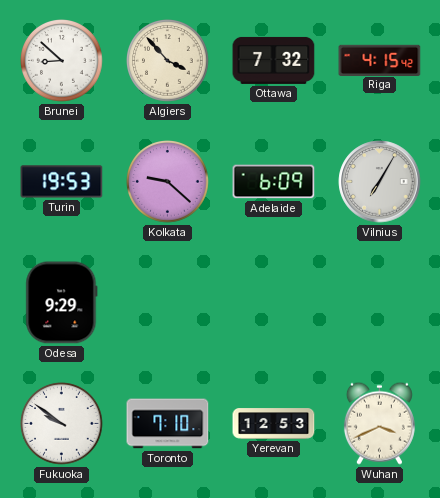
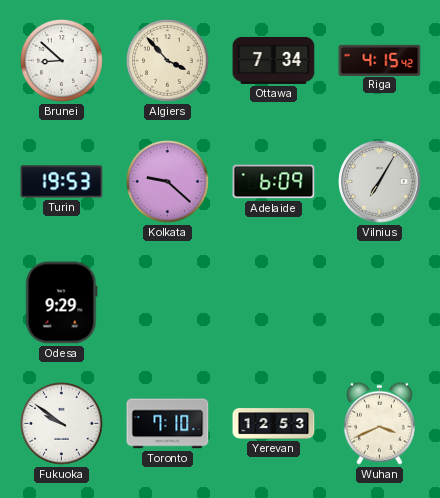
Ottawa: 7:32 -> 7:34 (274, 60)
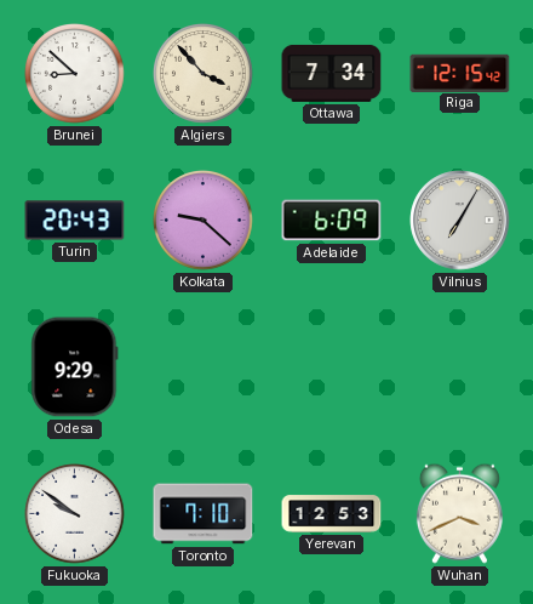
Riga: 4:15 -> 12:15 (460, 73)
Turin: 19:53 -> 20:43 (75, 221)
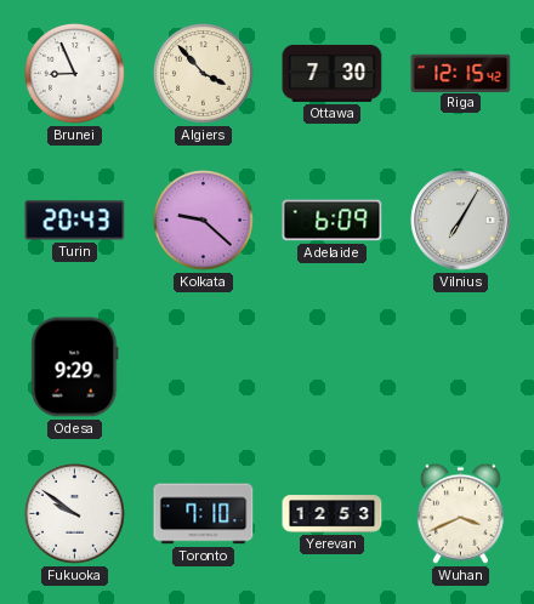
Brunei: 8:52 -> 8:56 (75, 74)
Ottawa: 7:34 -> 7:30 (333, 73)
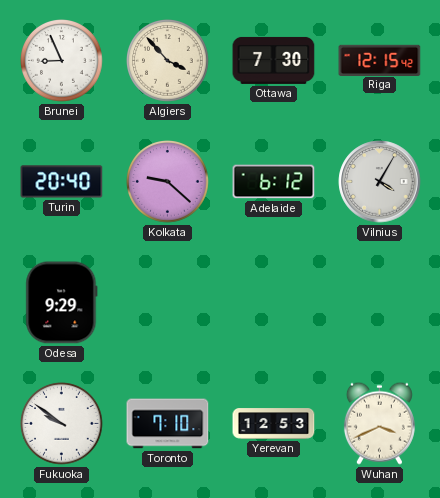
Turin: 20:43 -> 20:40 (62, 182)
Adelaide: 6:09 -> 6:12 (274, 182)
Vilnius: 7:05 -> 4:05 (380, 182)
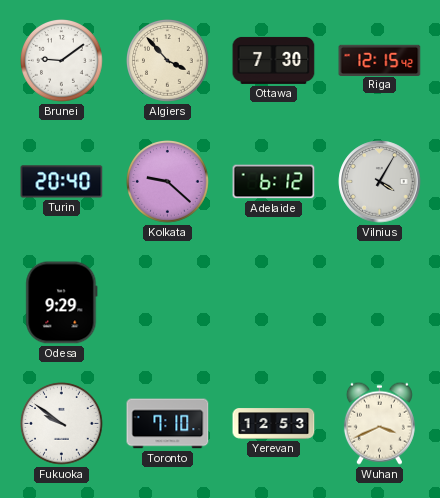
Brunei: 8:56 -> 9:09 (62, 61)
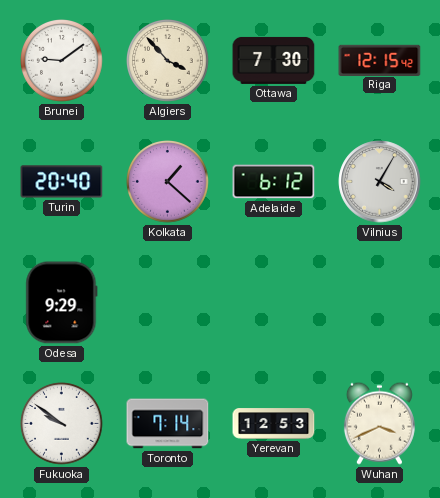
Kolkata: 9:22 -> 1:22 (168, 182)
Toronto: 7:10 -> 7:14 (168, 424)
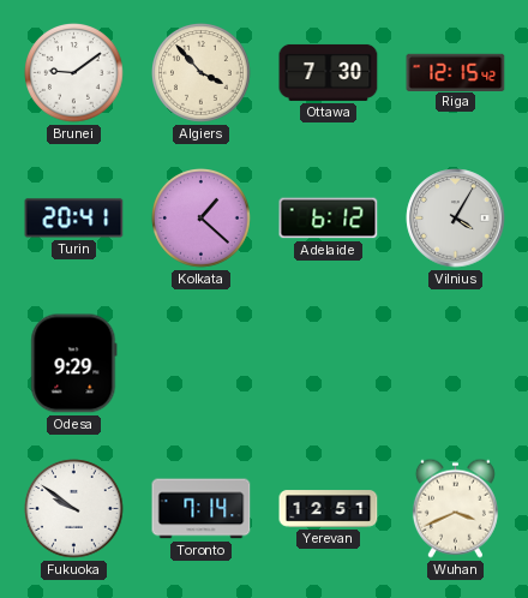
Turin: 20:40 -> 20:41 (74, 219)
Yerevan: 12:53 -> 12:51 (329, 509)
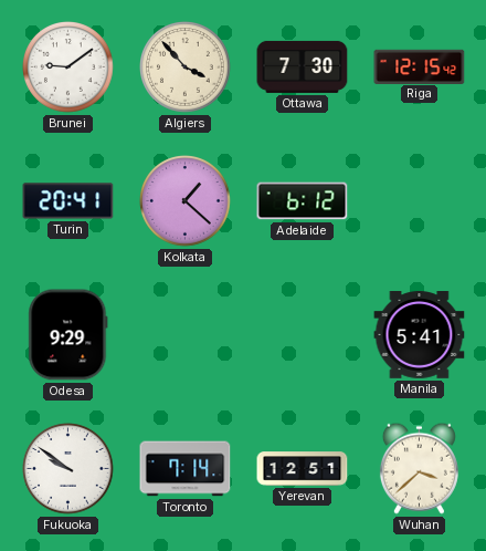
Vilnius: 4:05 -> none (456, 219)
Manila: none -> 5:41 (420, 335)
Wuhan: 3:41 -> 3:38 (419, 468)
